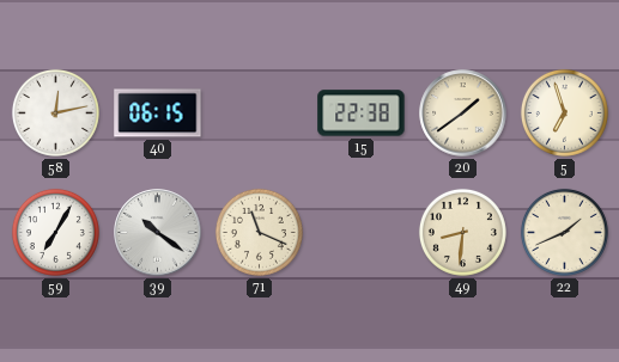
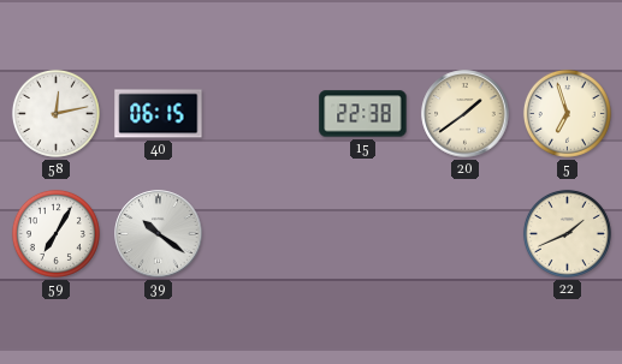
71: 11:19 -> none (259, 232)
49: 8:31 -> none (462, 232)
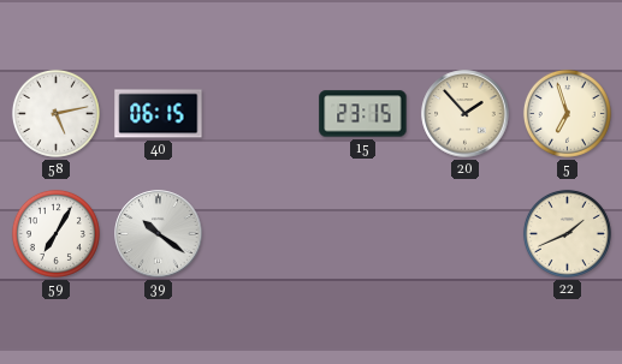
58: 12:13 -> 5:13 (55, 113)
15: 22:38 -> 23:15 (363, 114)
20: 1:39 -> 1:53 (466, 114)
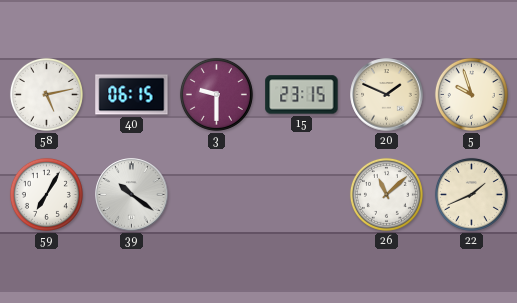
3: none -> 9:30 (216, 94)
20: 1:53 -> 1:49 (387, 95)
5: 6:57 -> 9:57 (471, 94)
26: none -> 11:08 (386, 194)
